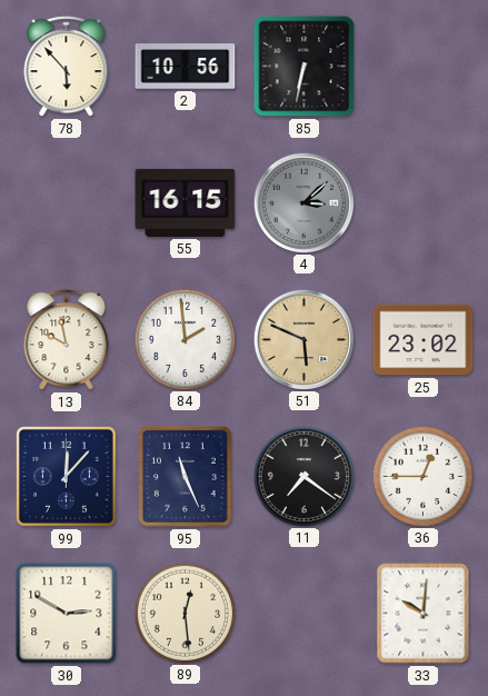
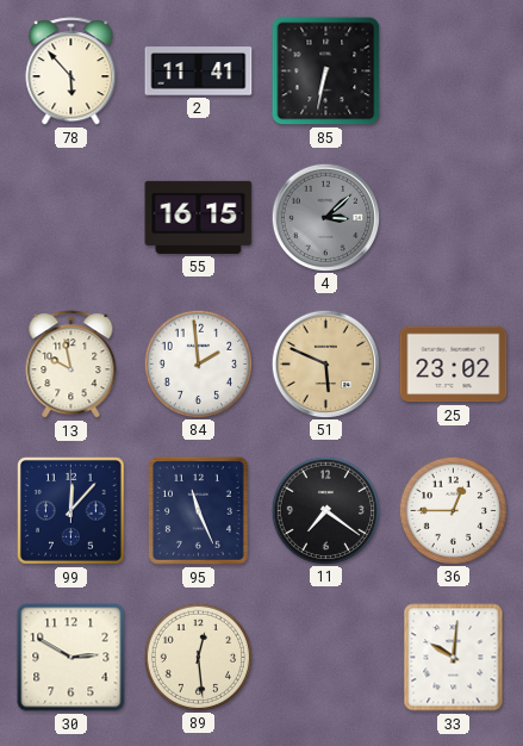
2: 10:56 -> 11:41 (199, 72)
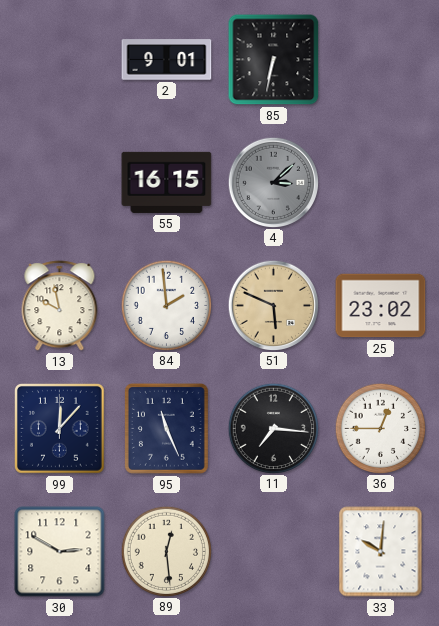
78: 5:53 -> none (71, 72)
2: 11:41 -> 9:01 (167, 60)
11: 7:21 -> 7:16 (273, 428)
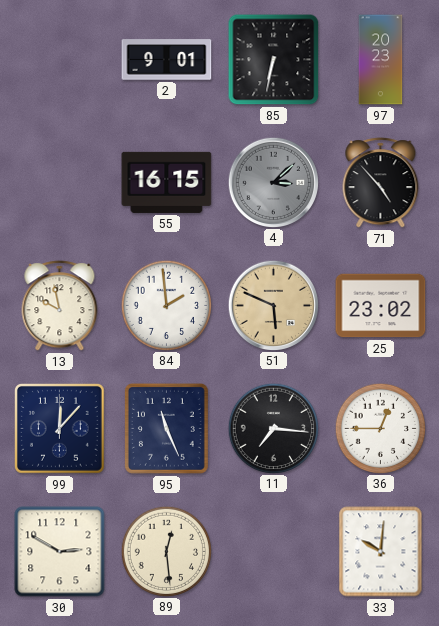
97: none -> 20:23 (381, 60)
71: none -> 4:53 (381, 183)
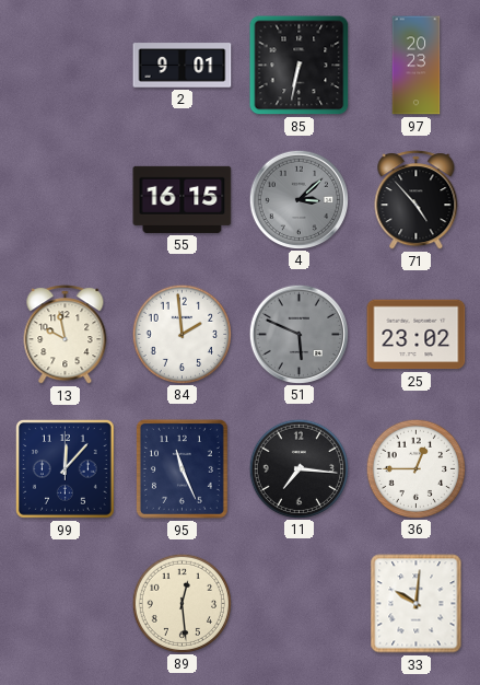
51 dial: champagne -> grey (298, 334)
30: 2:50 -> none (60, 552)
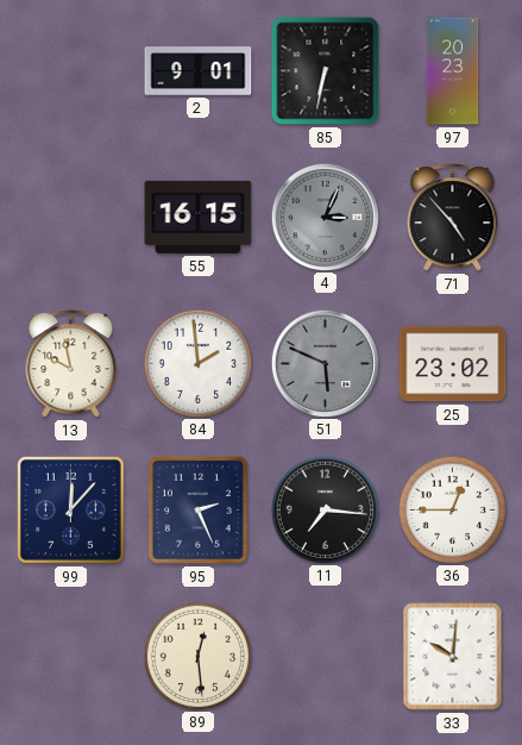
4: 3:08 -> 3:04 (325, 217)
95: 11:26 -> 2:26 (197, 509)
